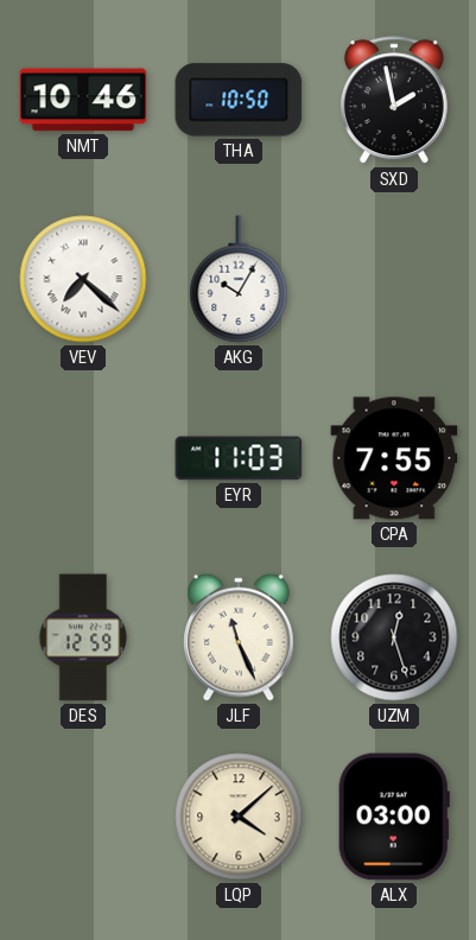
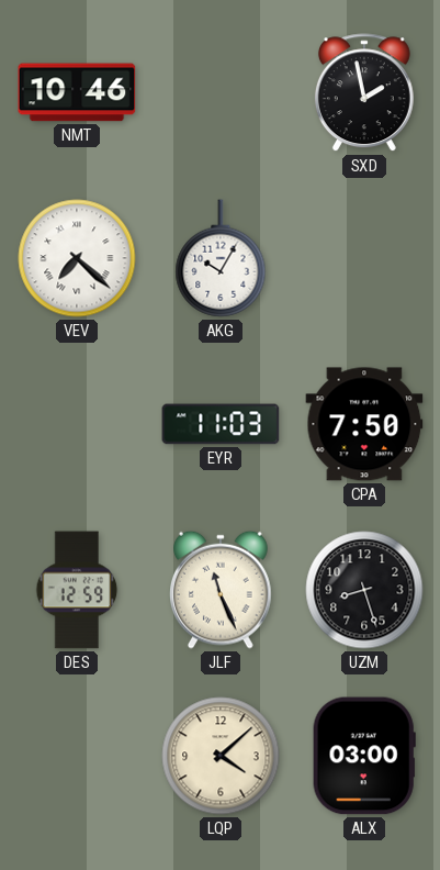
THA: 10:50 -> none (239, 100)
CPA: 7:55 -> 7:50 (364, 424)
UZM: 12:27 -> 8:27 (364, 590)
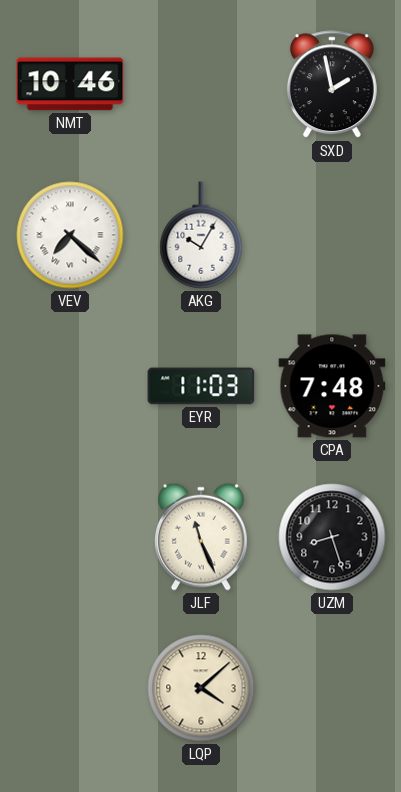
CPA: 7:50 -> 7:48 (332, 386)
DES: 12:59 -> none (77, 590)
ALX: 03:00 -> none (364, 756)
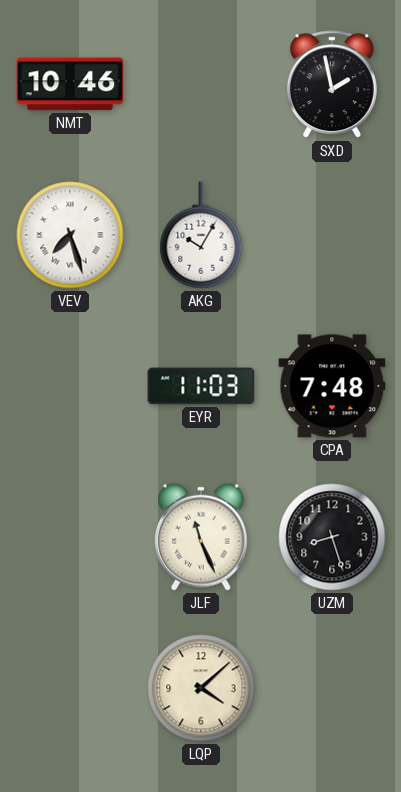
VEV: 7:22 -> 7:27 (70, 235)
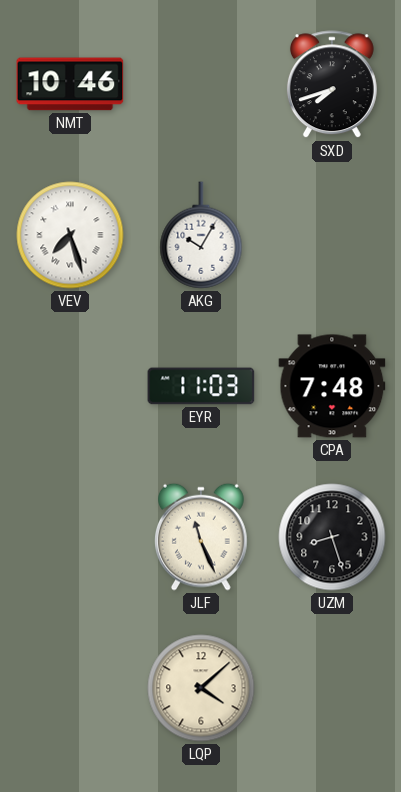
SXD: 1:58 -> 7:42 (332, 85)
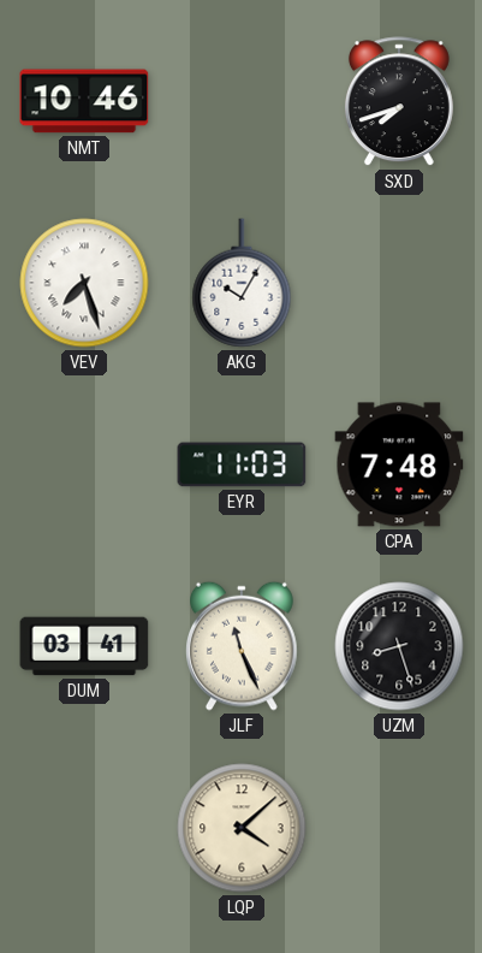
DUM: none -> 03:41 (84, 646)
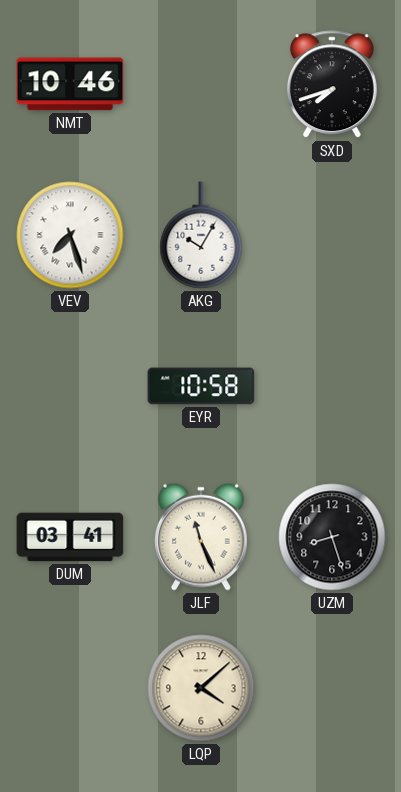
EYR: 11:03 -> 10:58 (201, 386)
CPA: 7:48 -> none (399, 464)
